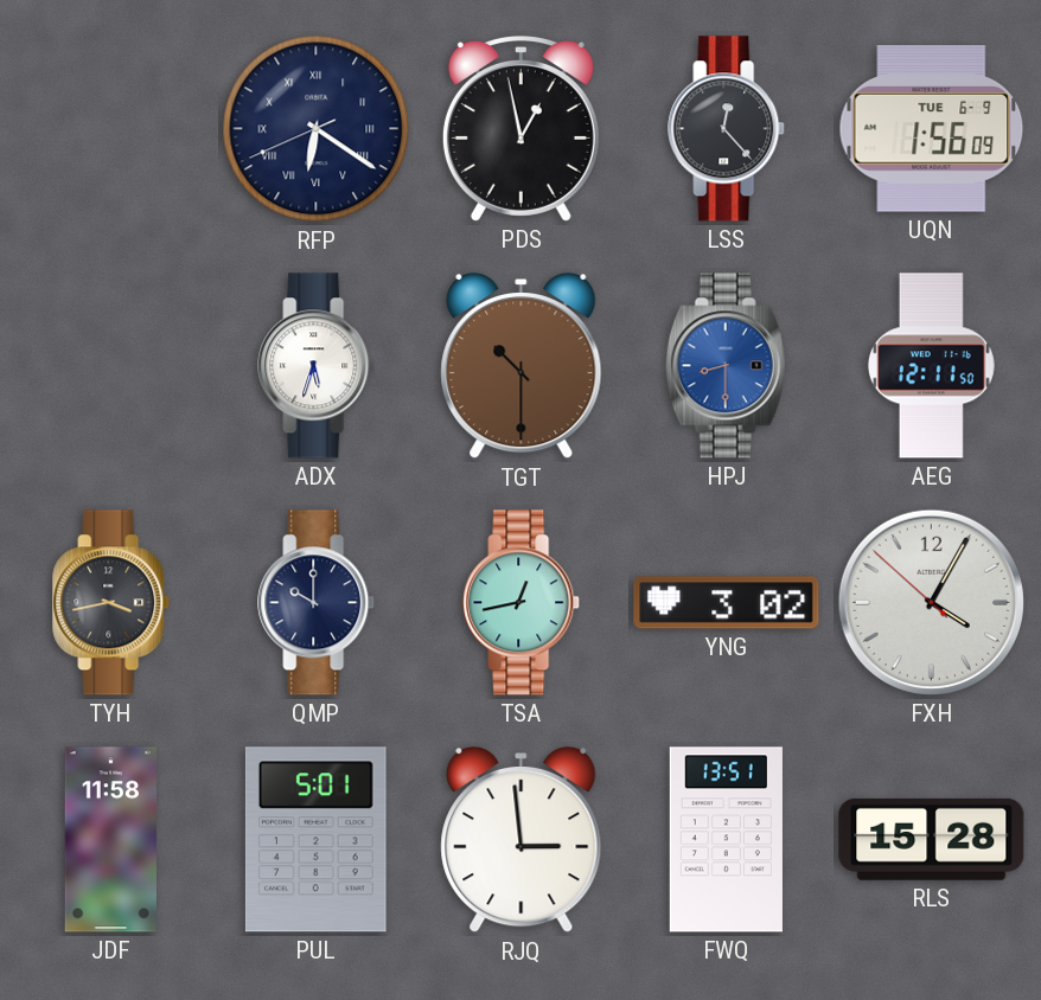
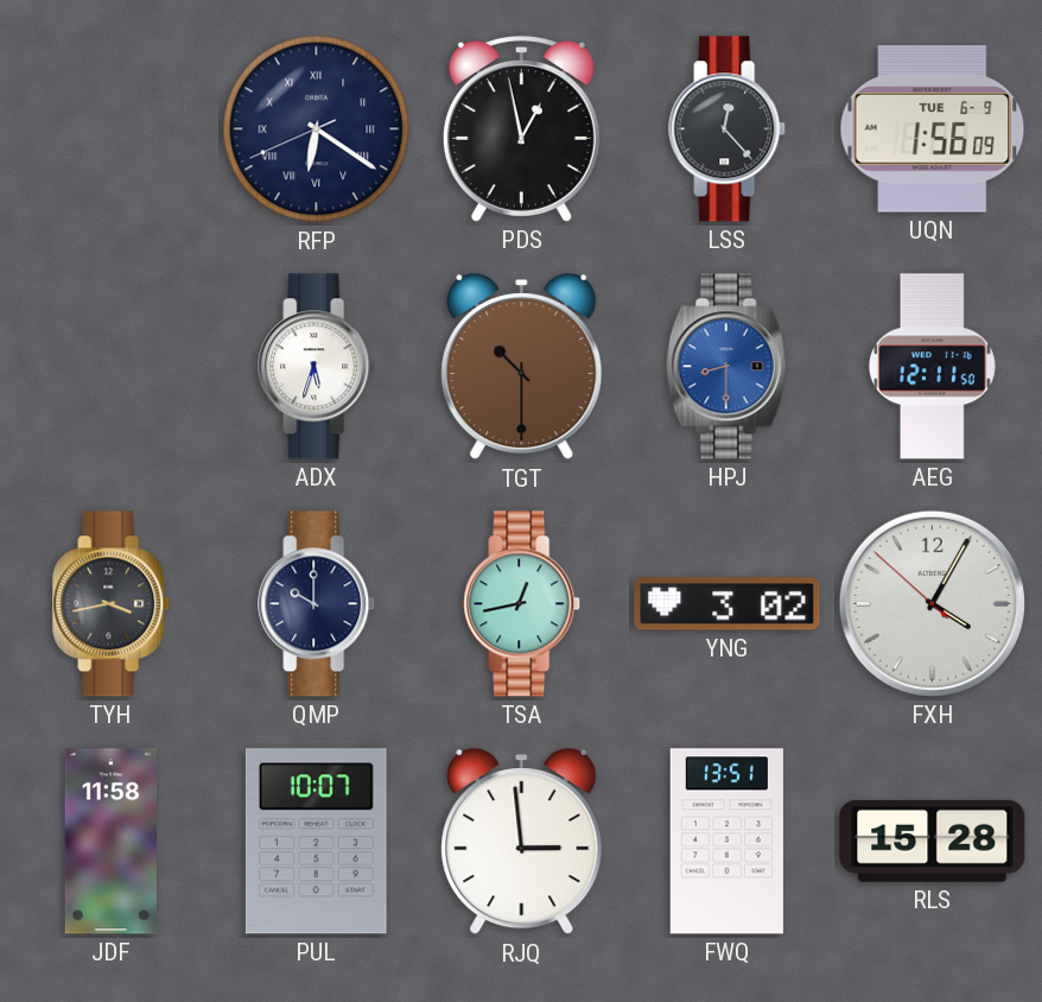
PUL: 5:01 -> 10:07 (316, 842)
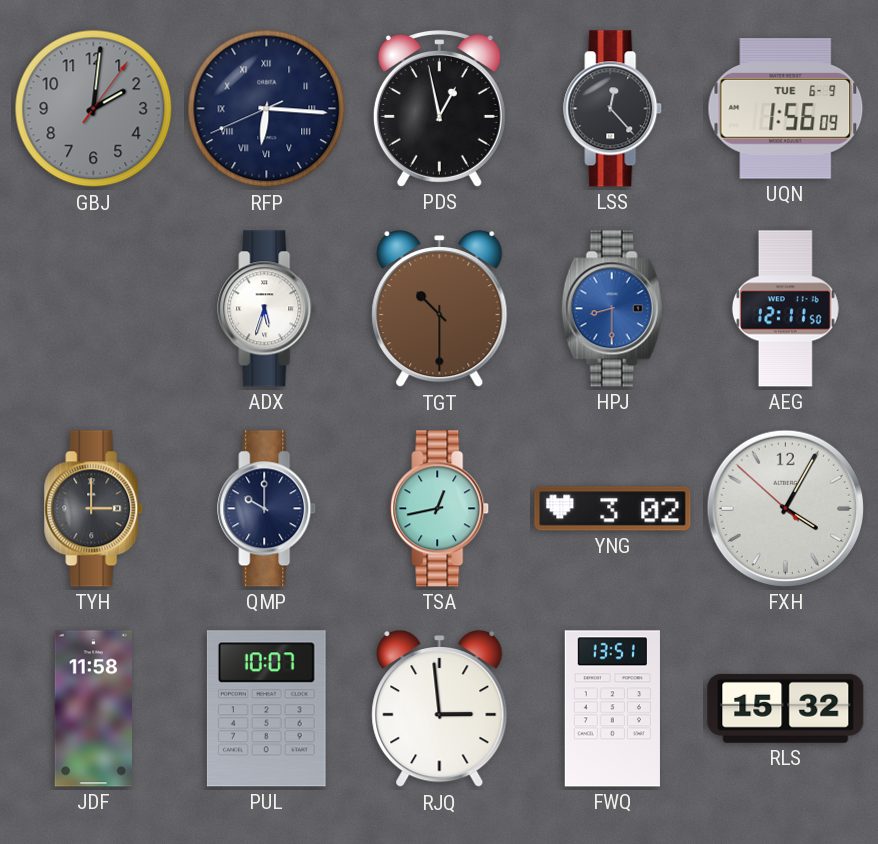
GBJ: none -> 2:01 (94, 109)
RFP: 6:20 -> 6:15 (267, 109)
TYH: 3:43 -> 3:00 (94, 509)
RLS: 15:28 -> 15:32 (786, 708)
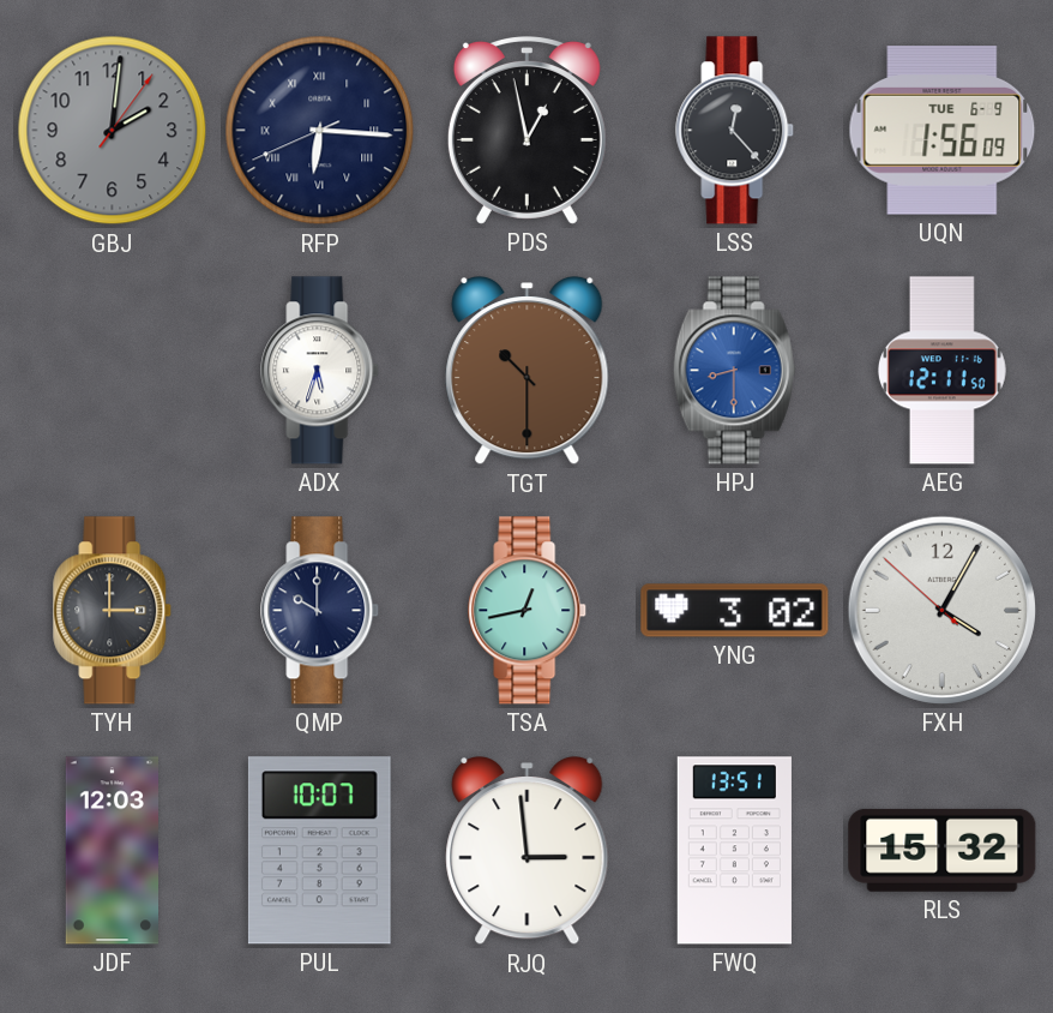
JDF: 11:58 -> 12:03 (112, 851)
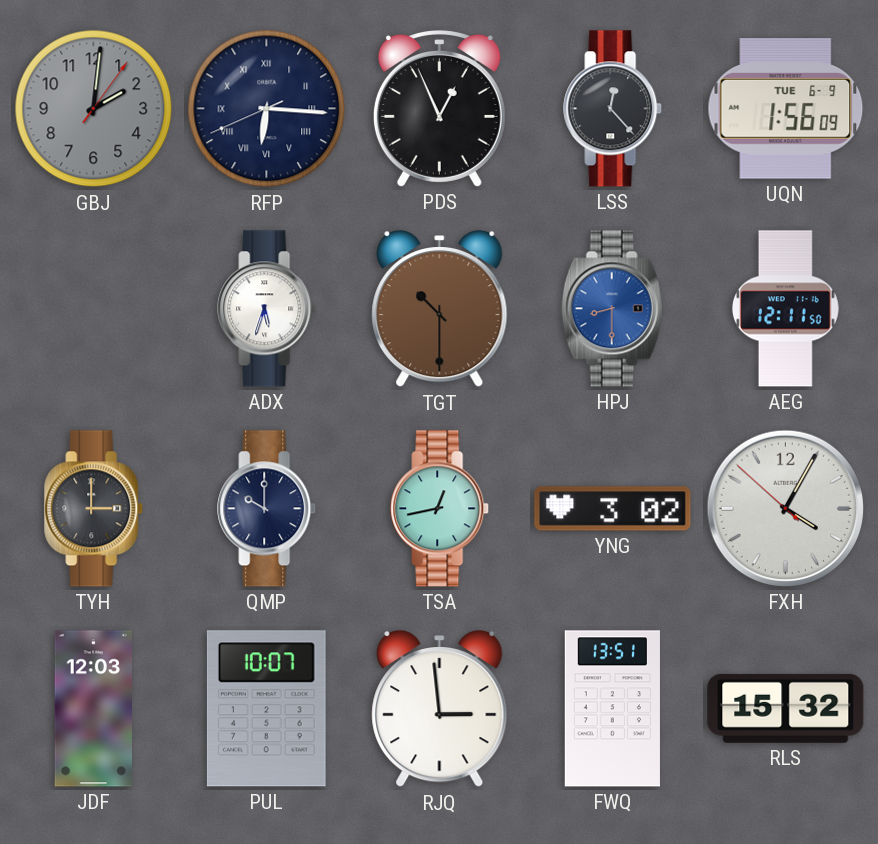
PDS: 12:58 -> 12:56 (439, 109)
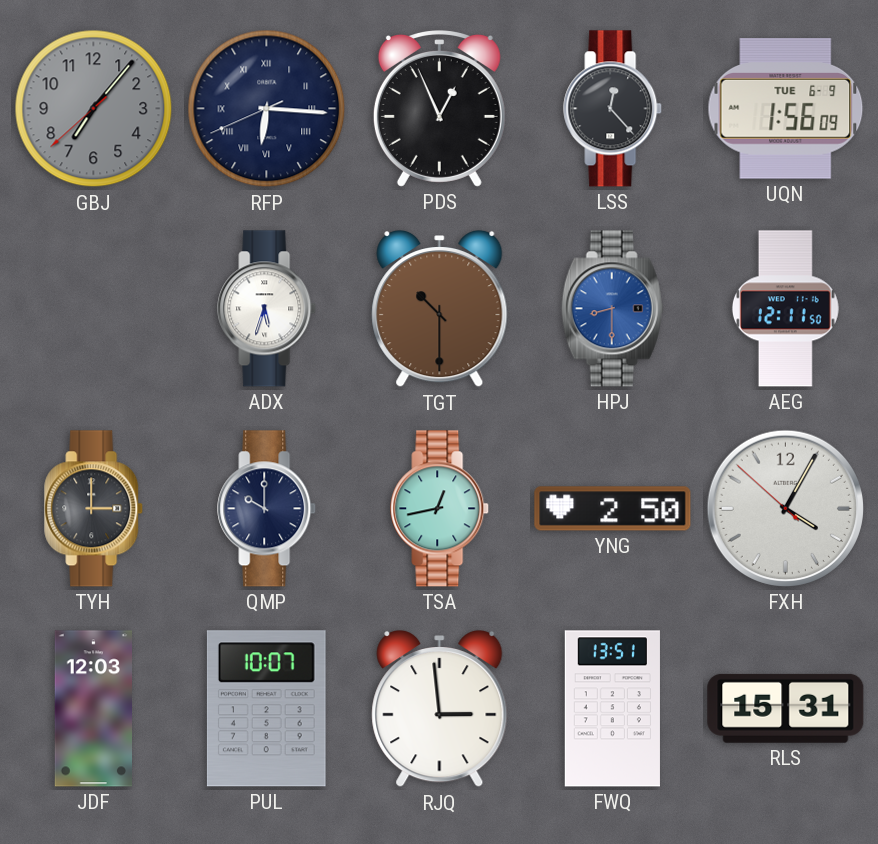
GBJ: 2:01 -> 7:06 (94, 109)
YNG: 3:02 -> 2:50 (613, 509)
RLS: 15:32 -> 15:31 (786, 708)
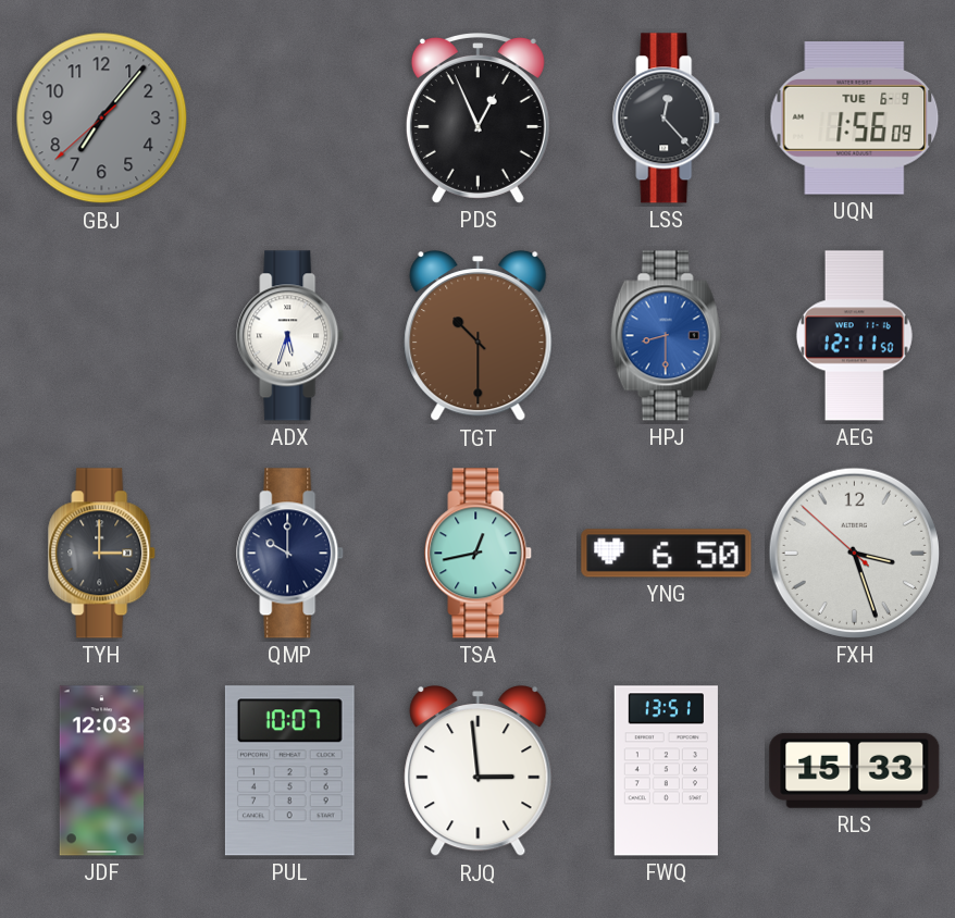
RFP: 6:15 -> none (267, 109)
YNG: 2:50 -> 6:50 (667, 554)
FXH: 4:04 -> 3:26 (854, 553)
RLS: 15:31 -> 15:33 (855, 770)
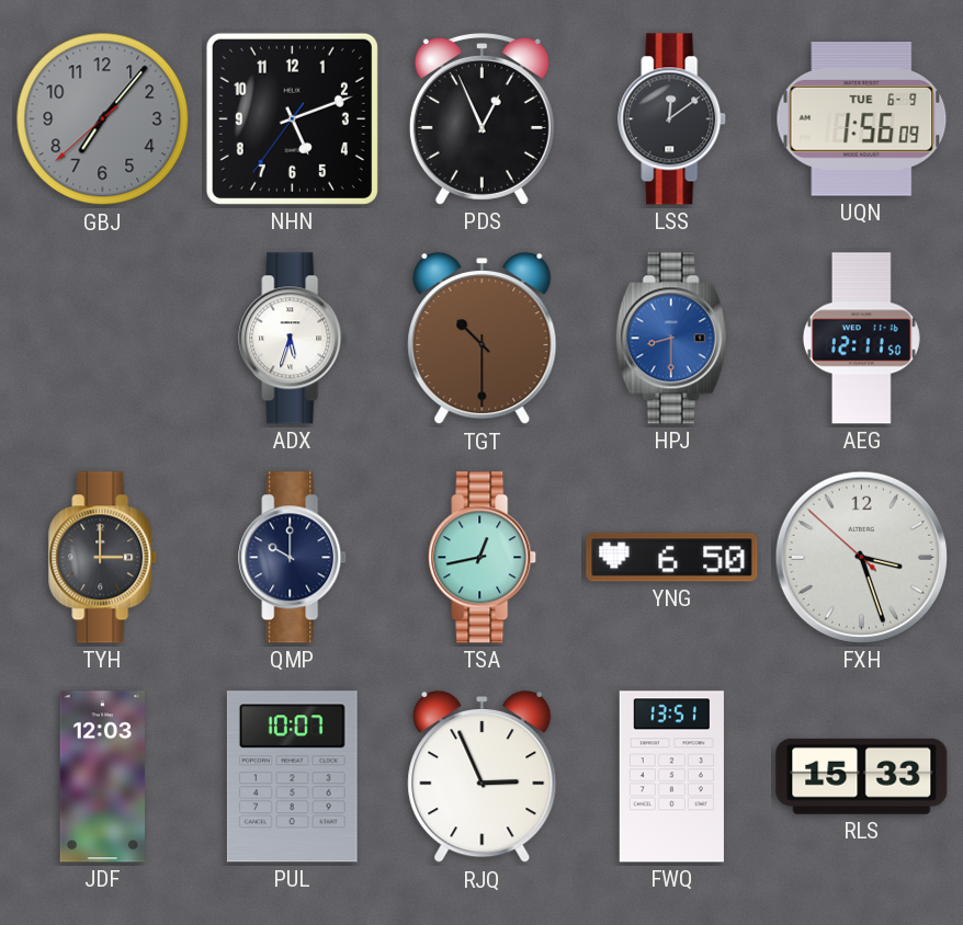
NHN: none -> 5:11 (292, 118)
LSS: 12:23 -> 12:09 (672, 119)
RJQ: 2:59 -> 2:56 (483, 777)
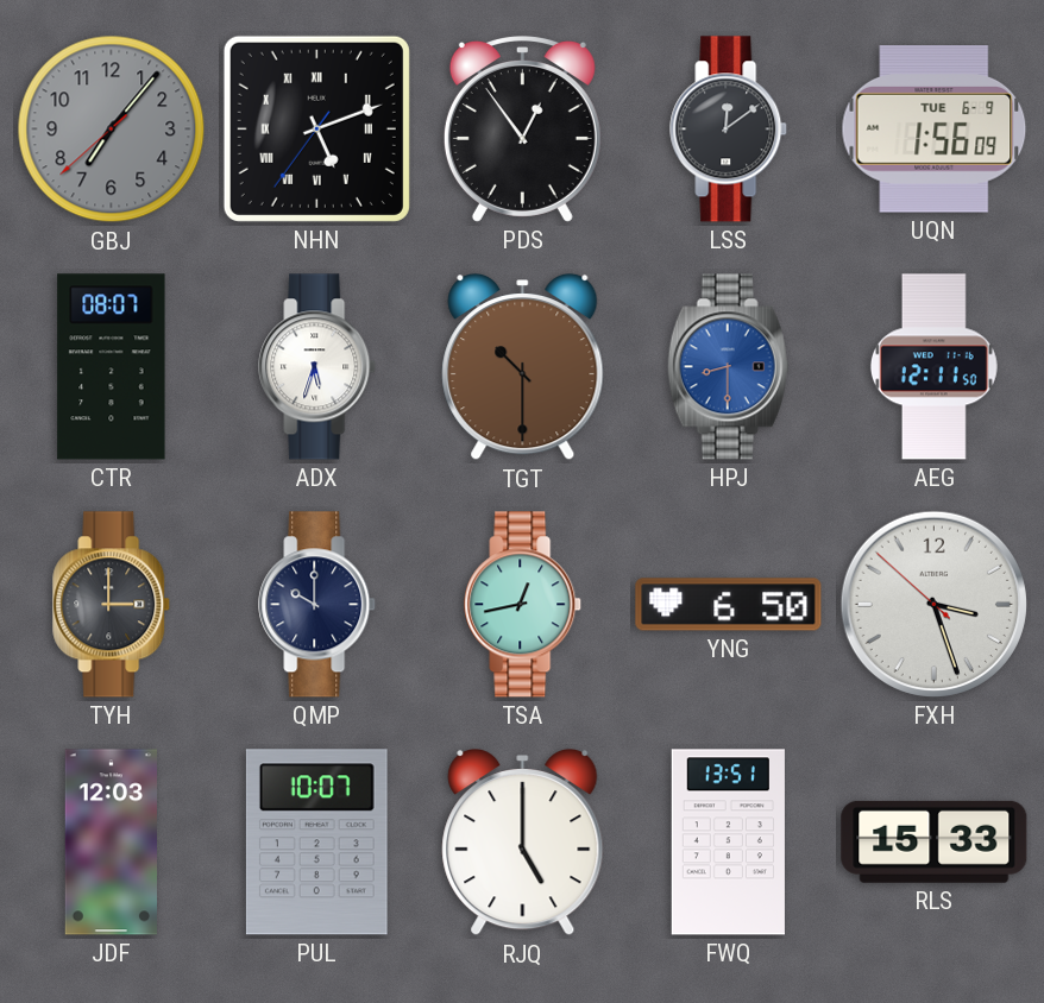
NHN numerals: Arabic -> Roman (316, 128)
PDS: 12:56 -> 12:54 (522, 130)
CTR: none -> 08:07 (112, 367)
RJQ: 2:56 -> 5:00 (523, 843)
